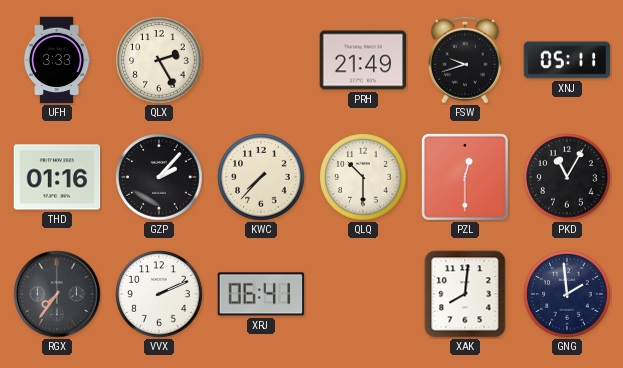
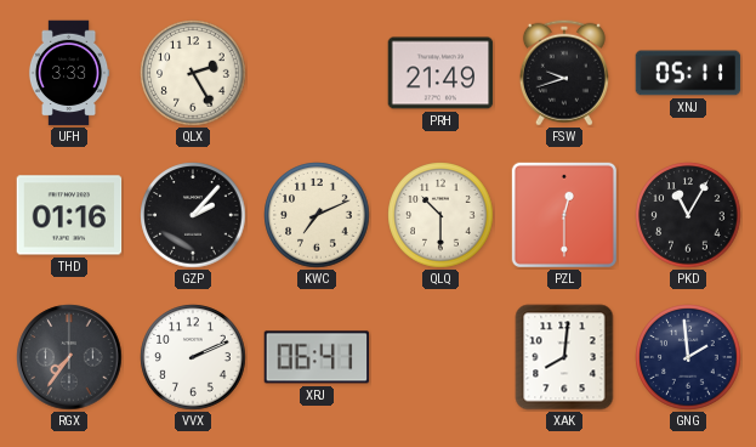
KWC: 7:37 -> 7:11 (317, 215)
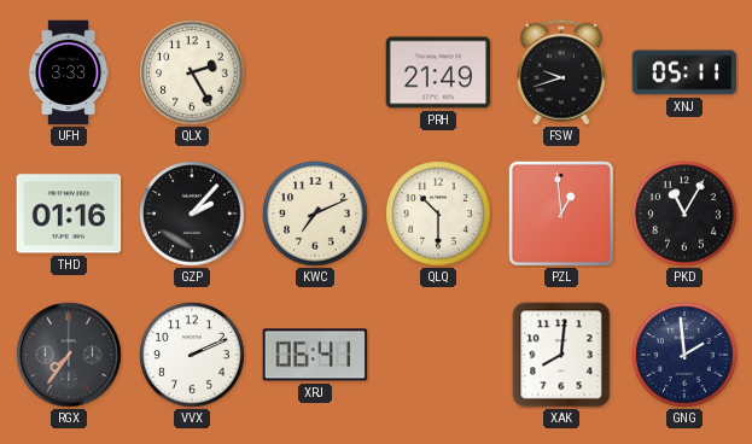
PZL: 12:30 -> 12:59 (561, 214)
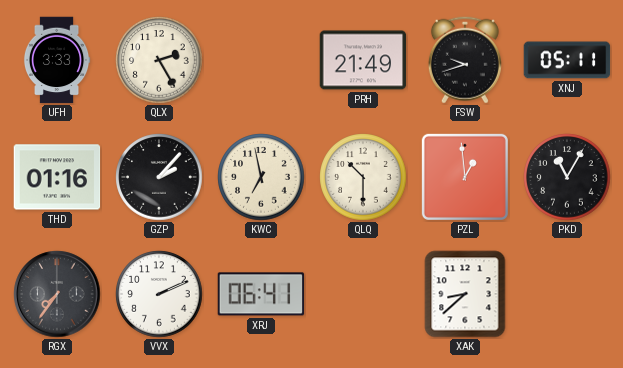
KWC: 7:11 -> 6:58 (261, 177)
XAK: 8:01 -> 8:38 (465, 294)
GNG: 1:59 -> none (684, 355)
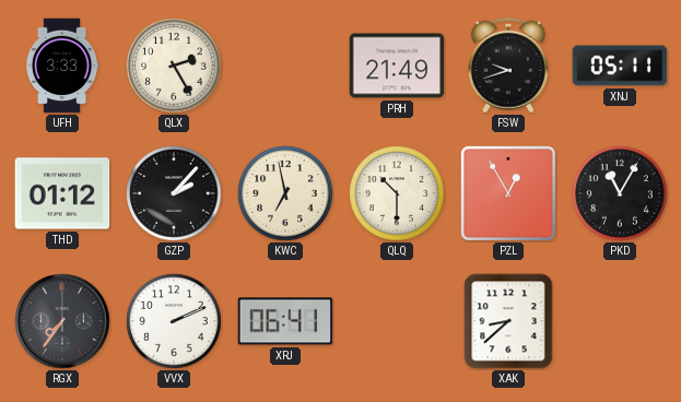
THD: 01:16 -> 01:12 (62, 193)
PZL: 12:59 -> 12:55 (508, 193)
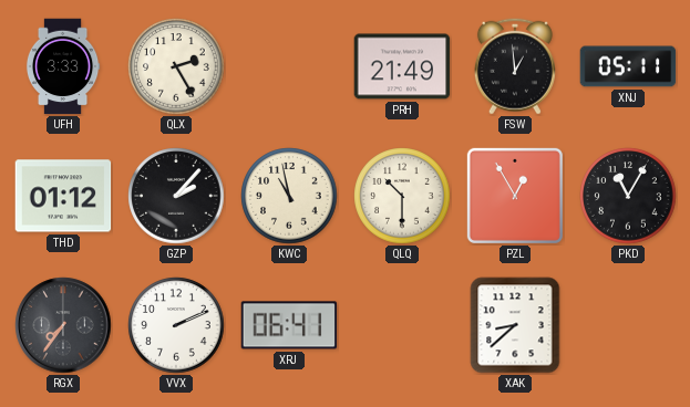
FSW: 9:42 -> 12:59 (515, 66)
KWC: 6:58 -> 10:58 (289, 196)
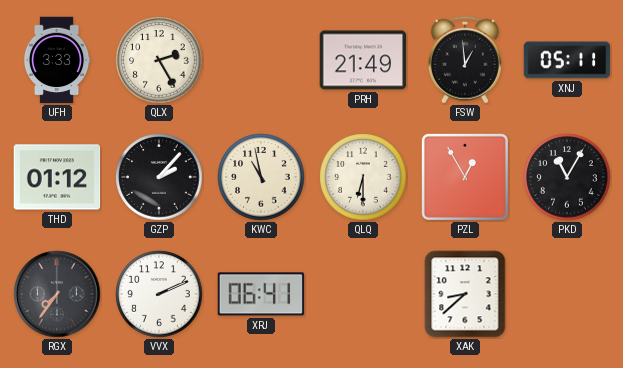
QLQ: 10:30 -> 6:30 (363, 177)
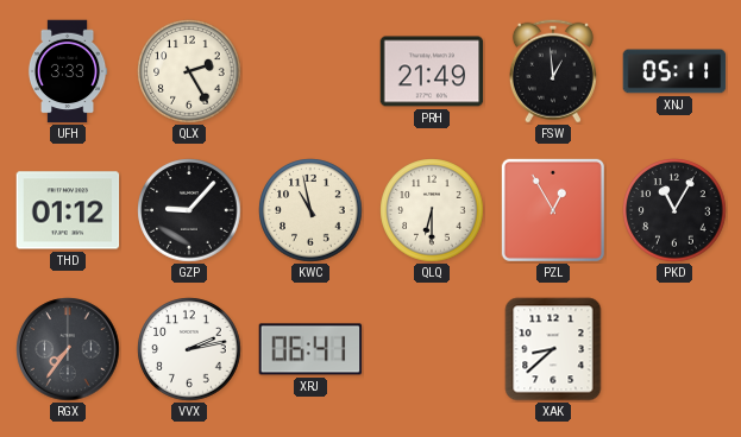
GZP: 2:07 -> 9:07 (189, 210)
VVX: 2:11 -> 2:13 (189, 349)
